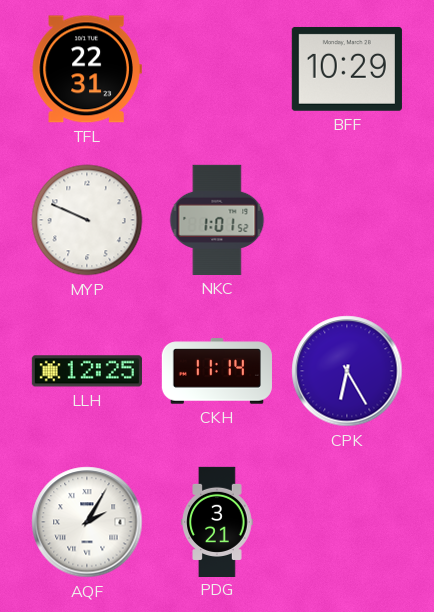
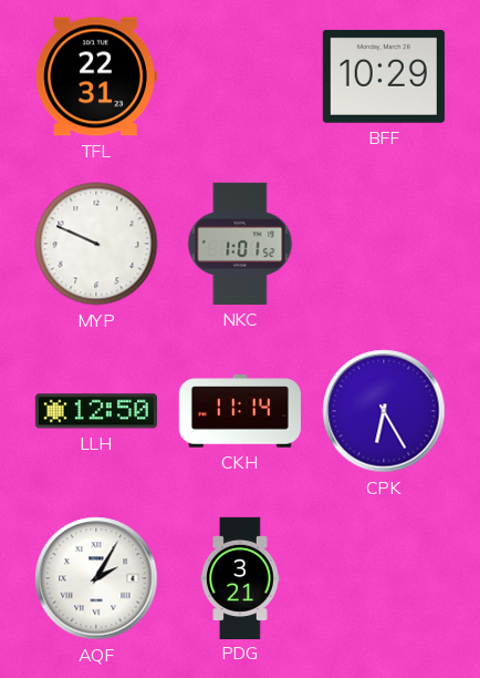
LLH: 12:25 -> 12:50 (96, 411)
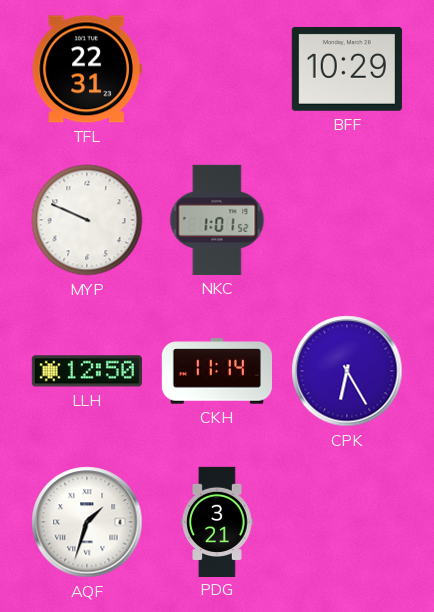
AQF: 2:05 -> 1:33 (87, 522)
